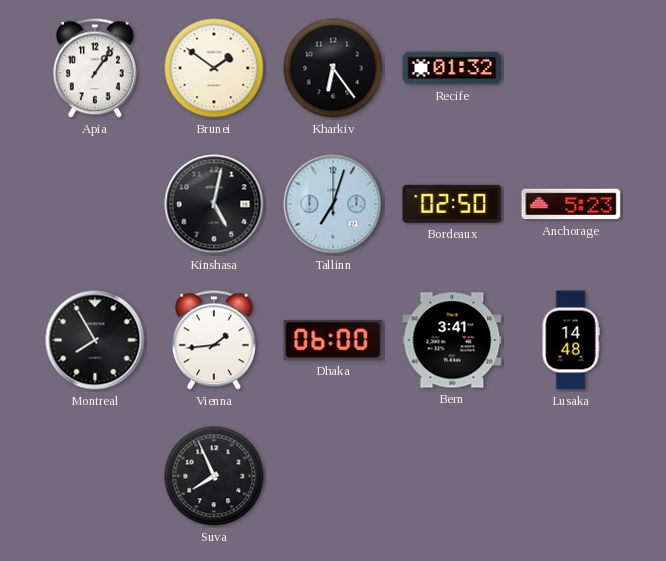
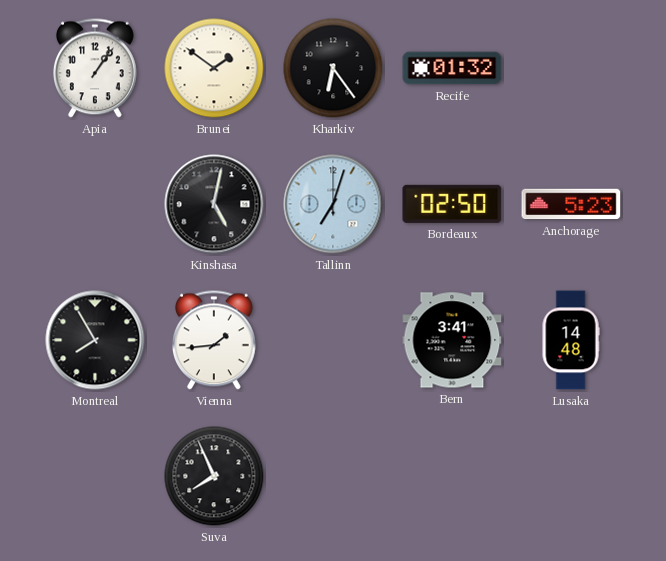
Dhaka: 06:00 -> none (333, 340)
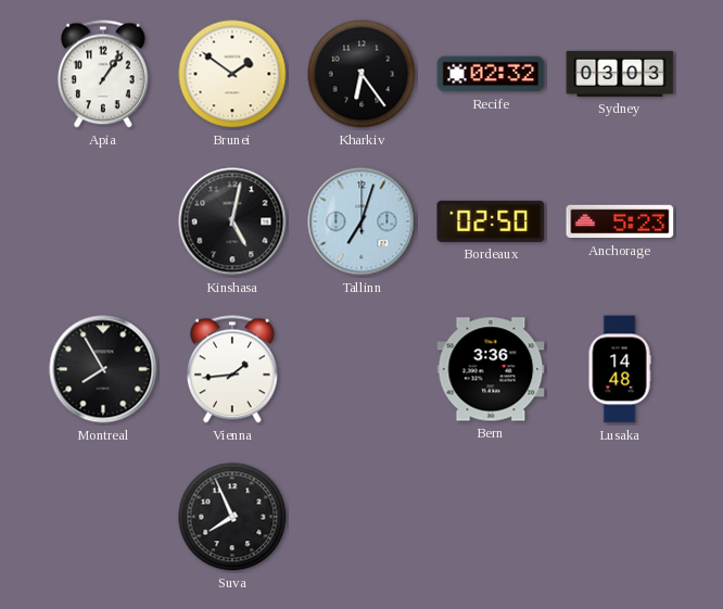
Recife: 01:32 -> 02:32 (491, 74)
Sydney: none -> 03:03 (620, 74)
Bern: 3:41 -> 3:36 (491, 369)
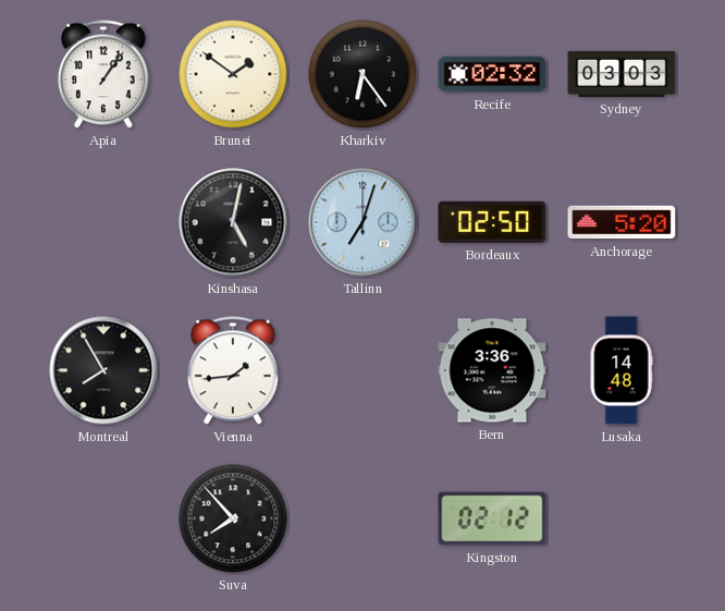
Anchorage: 5:23 -> 5:20 (622, 222)
Suva: 7:56 -> 7:53 (233, 518)
Kingston: none -> 02:12 (492, 518)
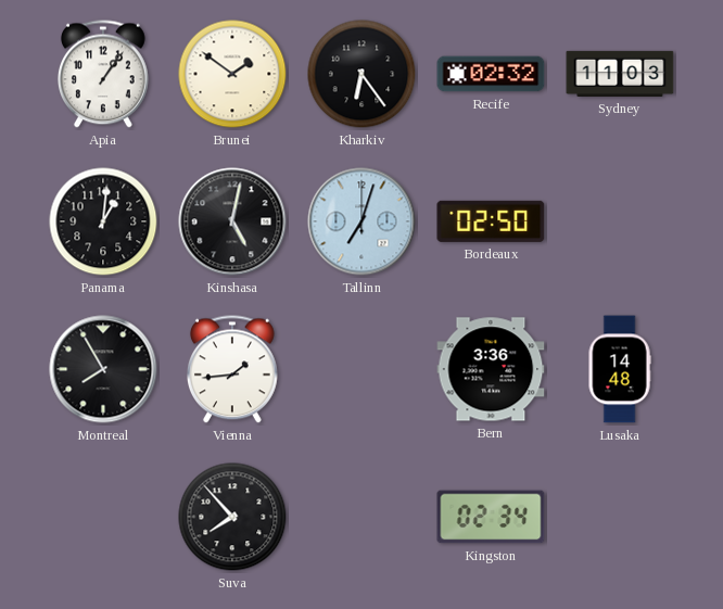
Sydney: 03:03 -> 11:03 (620, 74)
Panama: none -> 1:01 (103, 221)
Anchorage: 5:20 -> none (622, 222)
Kingston: 02:12 -> 02:34 (491, 517)
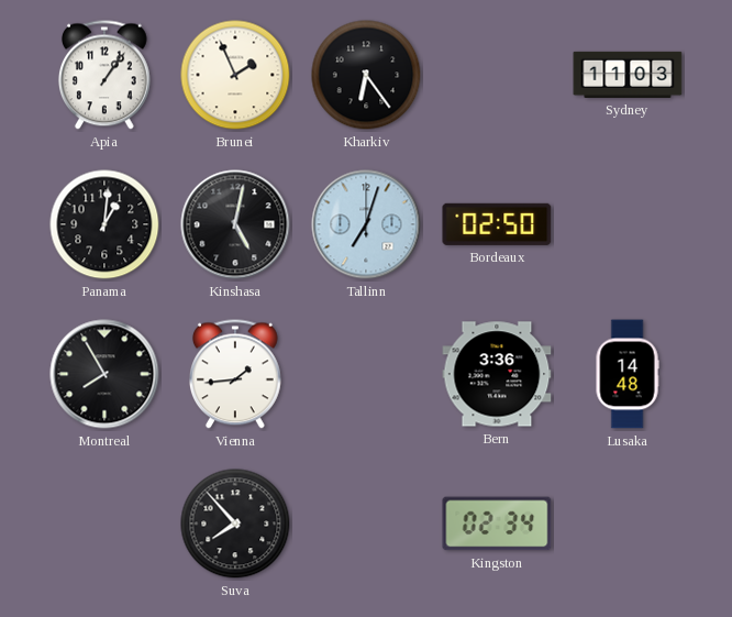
Brunei: 1:51 -> 1:56 (235, 75)
Recife: 02:32 -> none (491, 74)
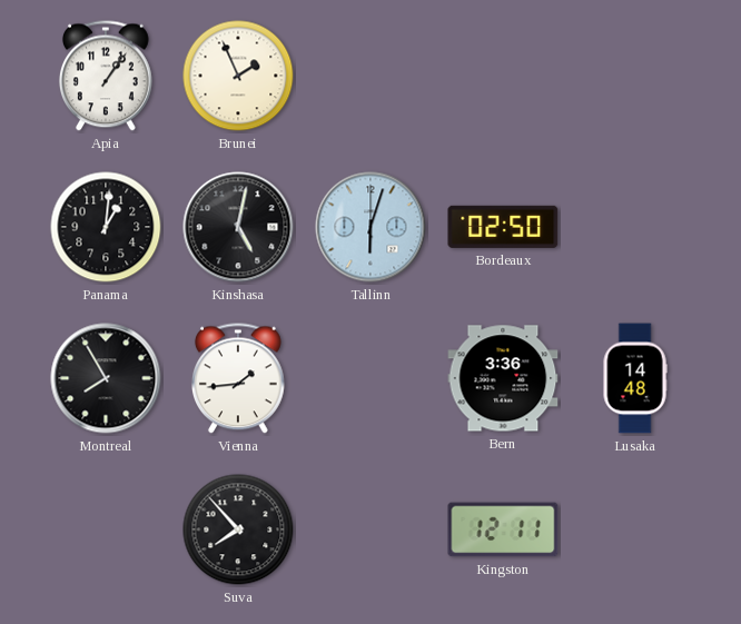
Kharkiv: 6:24 -> none (366, 75)
Sydney: 11:03 -> none (628, 75)
Tallinn: 7:03 -> 6:03 (370, 227)
Kingston: 02:34 -> 12:11 (503, 529)
